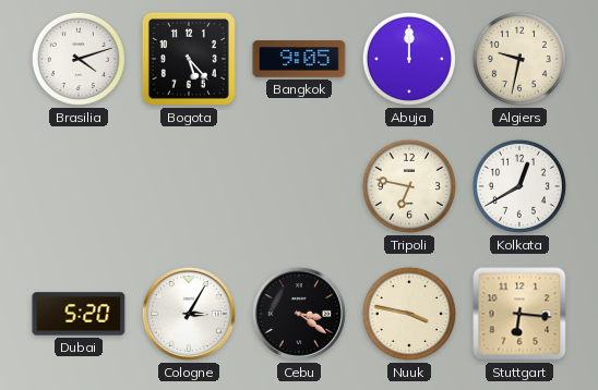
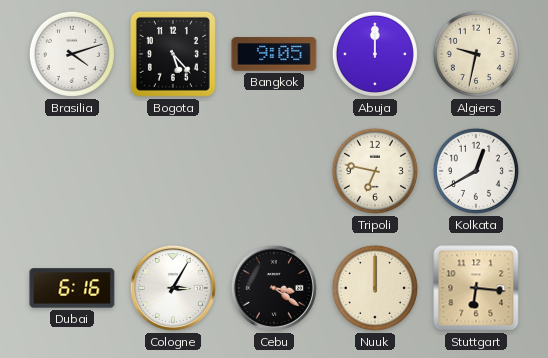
Dubai: 5:20 -> 6:16 (72, 288)
Nuuk: 3:47 -> 12:00 (375, 288)
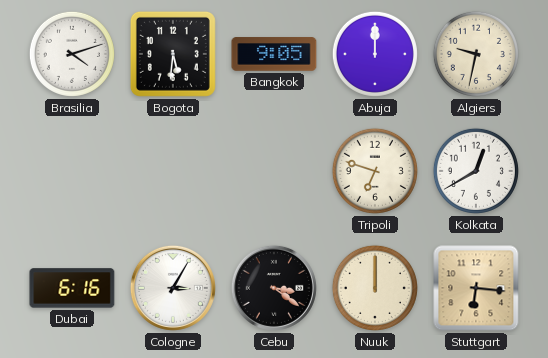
Bogota: 5:23 -> 5:31 (173, 54)
Tripoli: 6:47 -> 6:48 (375, 171)
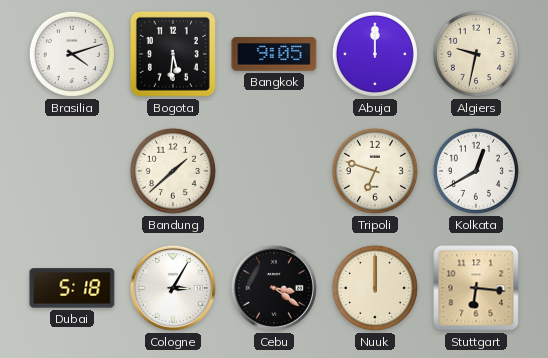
Bandung: none -> 1:38 (173, 171)
Dubai: 6:16 -> 5:18 (72, 288)
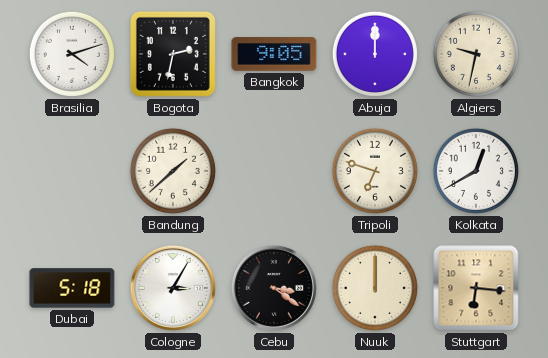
Bogota: 5:31 -> 2:32 (173, 54)
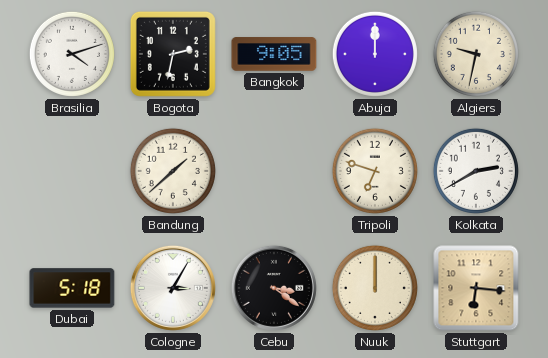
Kolkata: 12:40 -> 2:40 (476, 171)
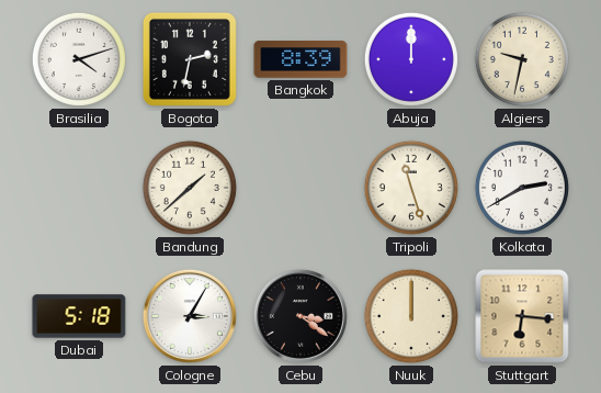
Bangkok: 9:05 -> 8:39 (300, 59)
Tripoli: 6:48 -> 11:27 (411, 188)
